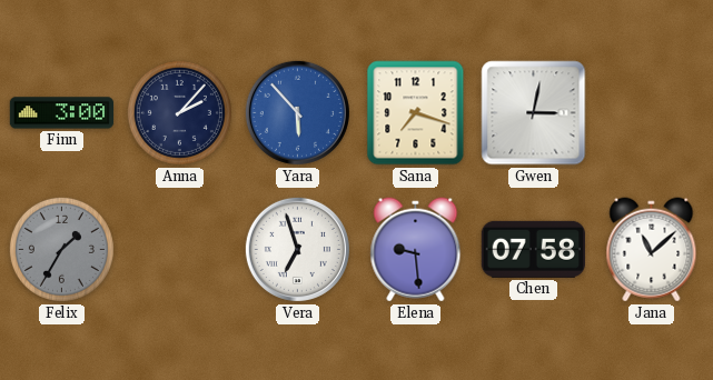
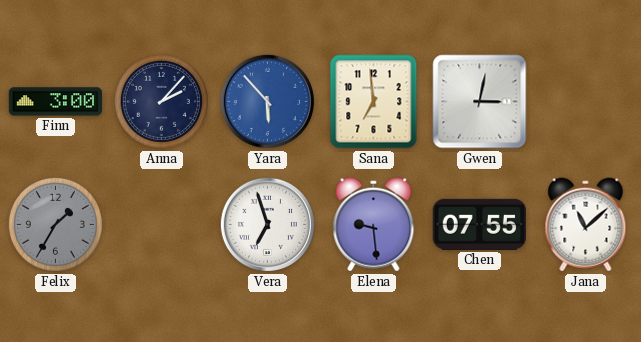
Sana: 7:18 -> 6:59 (374, 102)
Chen: 07:58 -> 07:55 (479, 224)
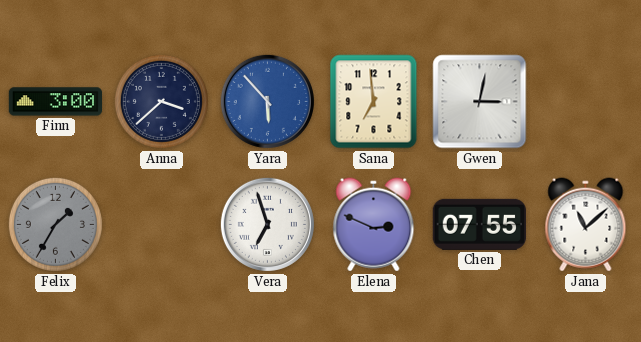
Anna: 2:07 -> 3:38 (161, 101)
Elena: 9:29 -> 2:49 (374, 225)
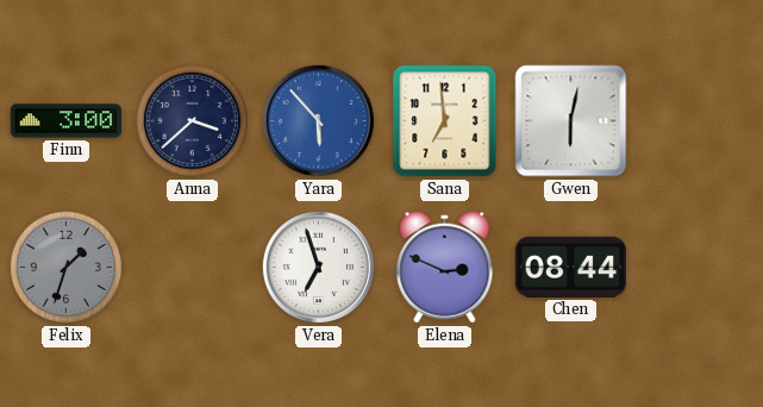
Gwen: 3:02 -> 6:02 (571, 121)
Felix: 1:35 -> 1:33 (65, 267)
Chen: 07:55 -> 08:44 (570, 267)
Jana: 11:08 -> none (586, 225)
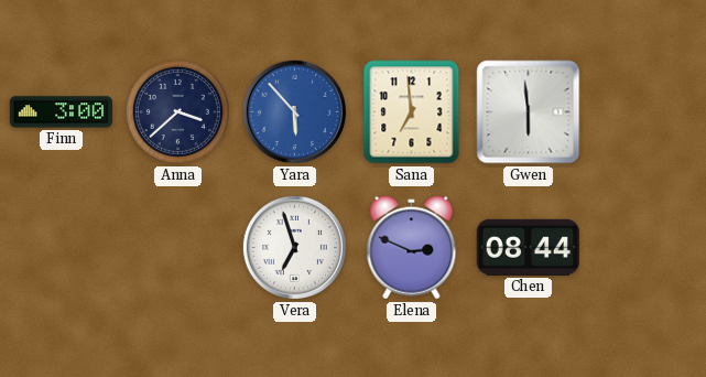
Gwen: 6:02 -> 5:59 (529, 112)
Felix: 1:33 -> none (65, 267)
